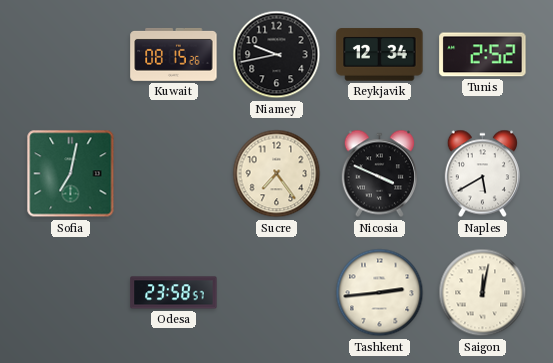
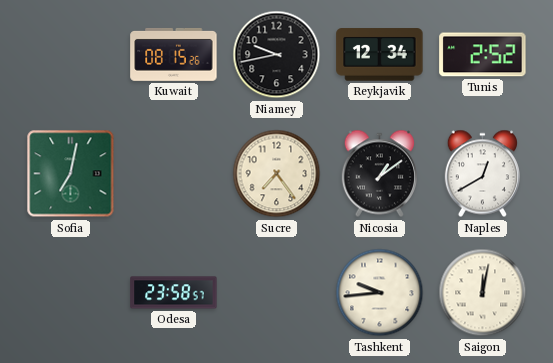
Nicosia: 3:49 -> 1:09 (379, 174)
Naples: 5:40 -> 12:40 (482, 174)
Tashkent: 2:44 -> 9:44 (380, 293)
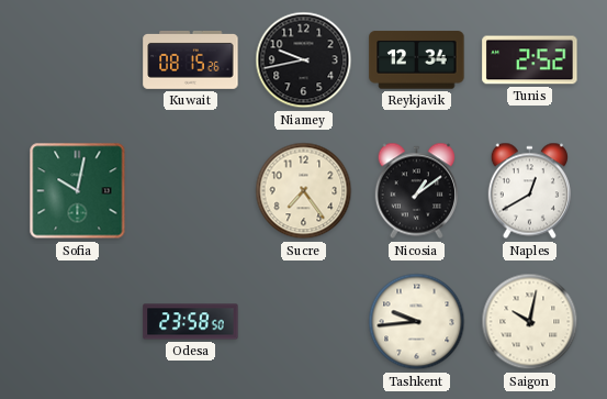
Sofia: 7:02 -> 10:02 (78, 191)
Odesa: 23:58:57 -> 23:58:50 (191, 322)
Saigon: 12:02 -> 10:02 (530, 322)
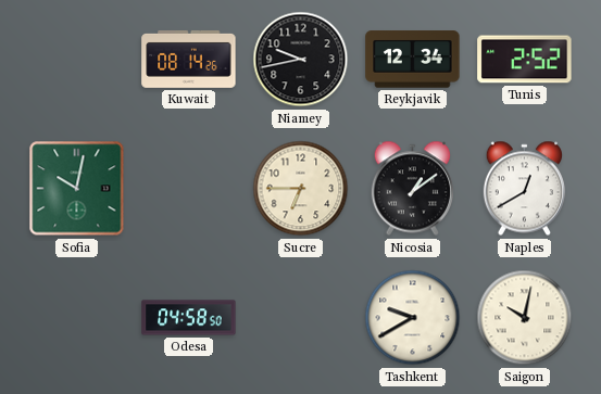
Kuwait: 08:15 -> 08:14 (189, 59)
Sucre: 7:24 -> 6:45 (301, 189)
Odesa: 23:58 -> 04:58 (189, 318)
Tashkent: 9:44 -> 9:40 (413, 318)
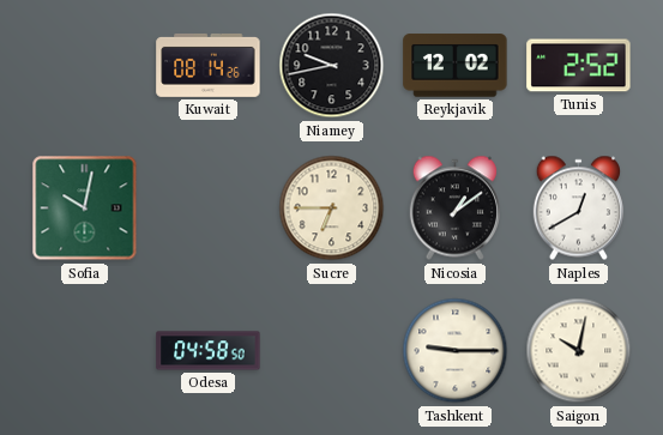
Reykjavik: 12:34 -> 12:02 (456, 66)
Tashkent: 9:40 -> 9:15 (456, 351)
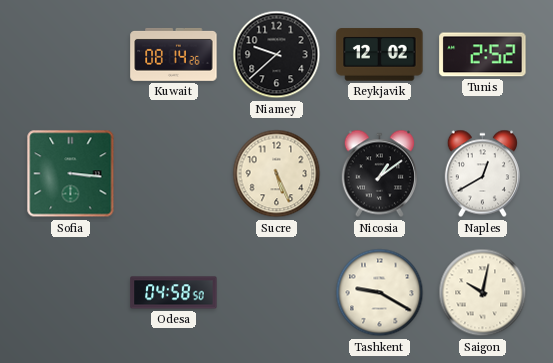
Niamey: 9:43 -> 9:38 (277, 55)
Sofia: 10:02 -> 3:16 (71, 174)
Sucre: 6:45 -> 5:26 (277, 174)
Tashkent: 9:15 -> 9:20 (380, 293)
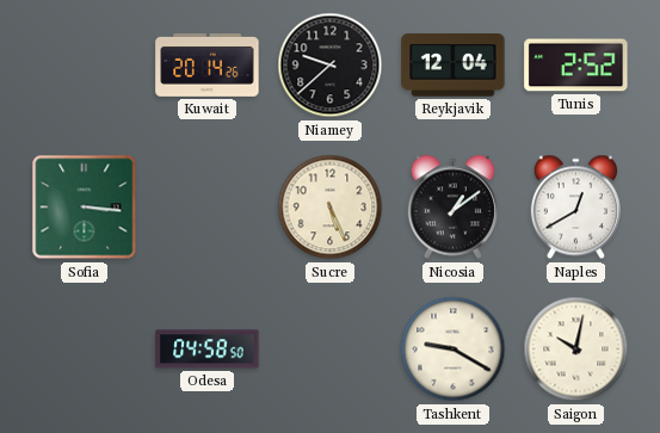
Kuwait: 08:14 -> 20:14 (208, 64)
Reykjavik: 12:02 -> 12:04 (454, 66)
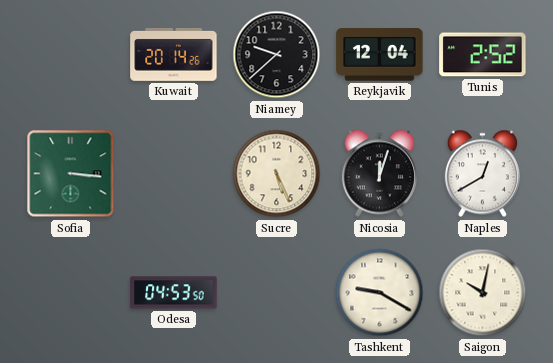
Nicosia: 1:09 -> 12:03 (379, 174)
Odesa: 04:58 -> 04:53 (174, 293)
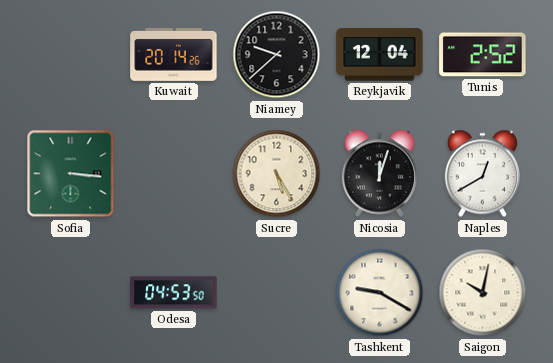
Sucre: 5:26 -> 5:25 (277, 174)
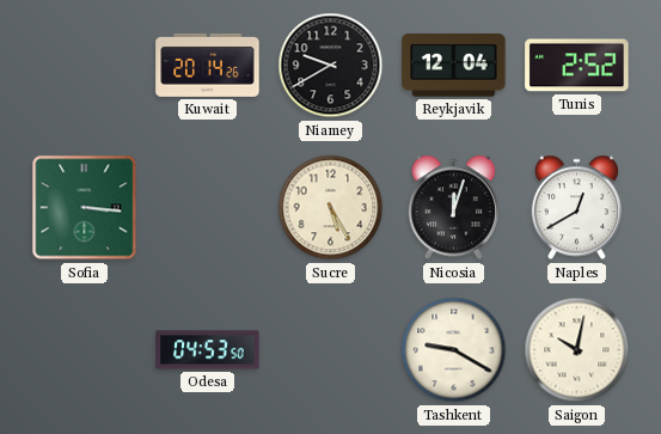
Niamey: 9:38 -> 9:40 (331, 66)
